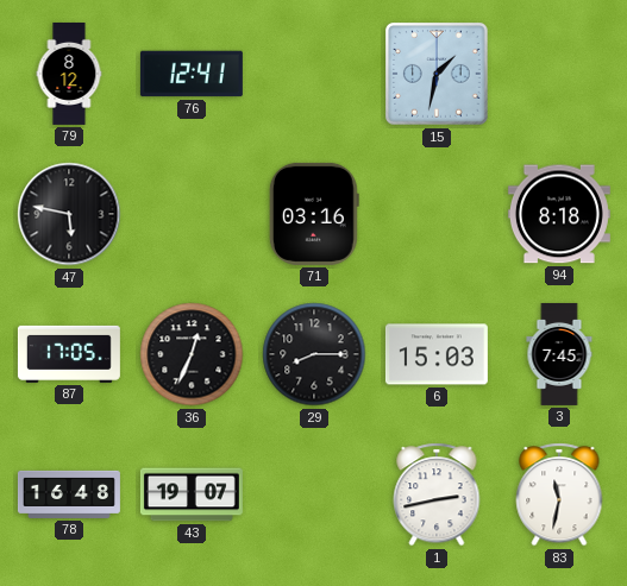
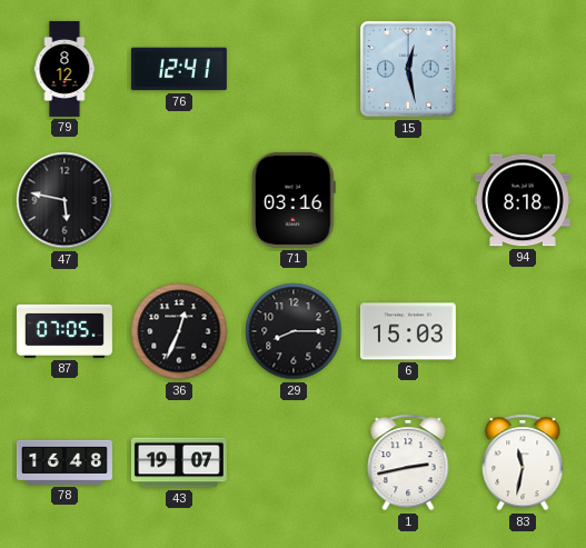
15: 1:32 -> 12:28 (408, 69)
87: 17:05 -> 07:05 (64, 331)
3: 7:45 -> none (559, 354)
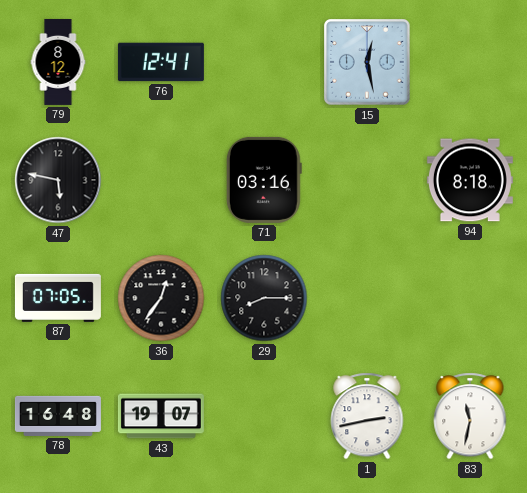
36: 12:34 -> 12:36 (161, 298)
6: 15:03 -> none (408, 331)
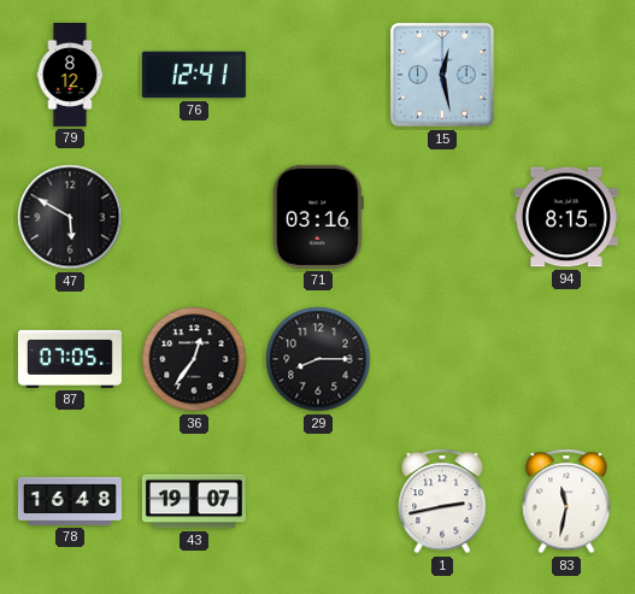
47: 5:47 -> 5:50 (70, 217)
94: 8:18 -> 8:15 (566, 217)
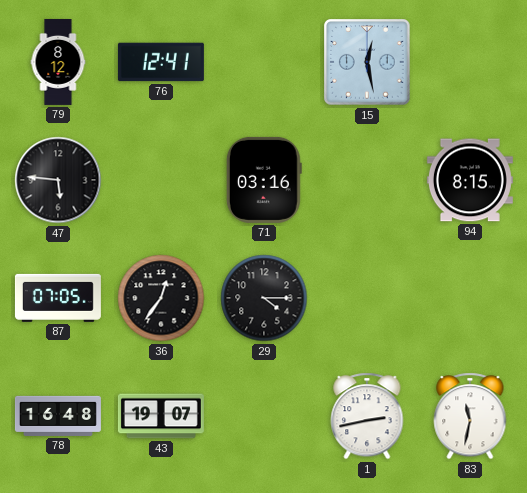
47: 5:50 -> 5:46 (58, 180)
29: 8:15 -> 4:15 (264, 298)
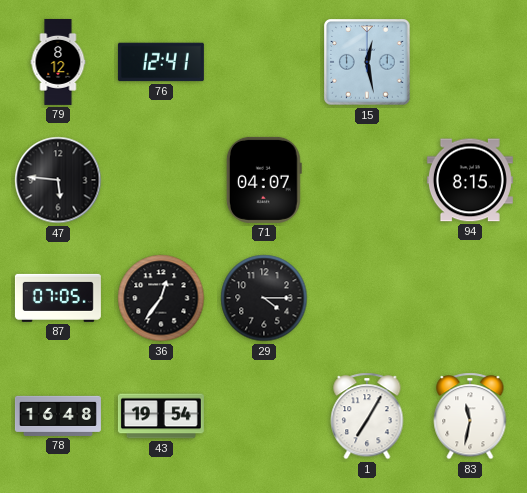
71: 03:16 -> 04:07 (264, 180)
43: 19:07 -> 19:54 (161, 416)
1: 2:43 -> 7:05 (367, 416)
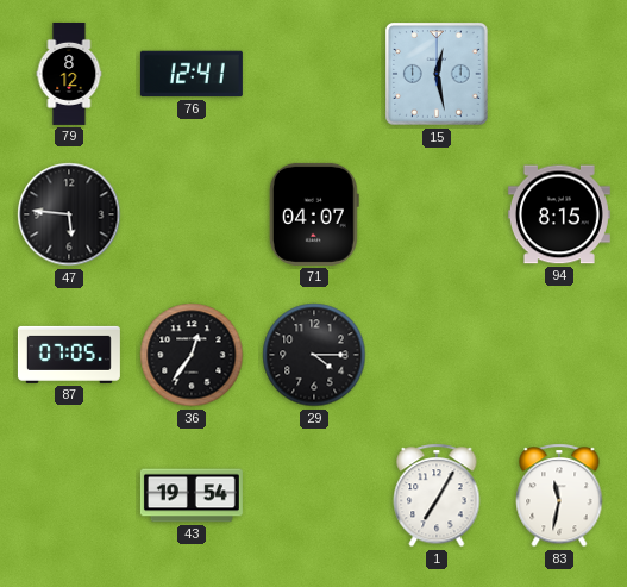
78: 16:48 -> none (58, 416)
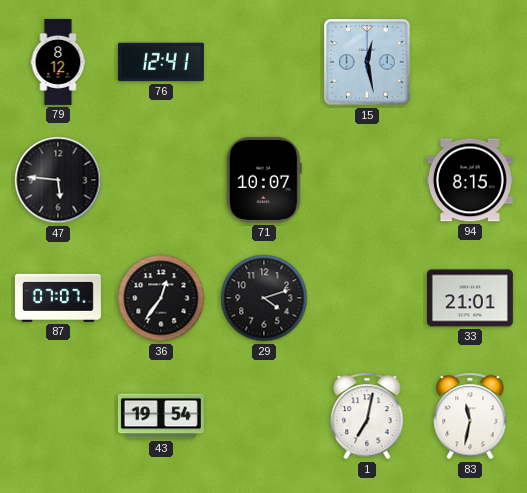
71: 04:07 -> 10:07 (264, 180)
87: 07:05 -> 07:07 (58, 298)
29: 4:15 -> 4:12 (264, 298)
33: none -> 21:01 (470, 298)
1: 7:05 -> 7:02 (367, 416)
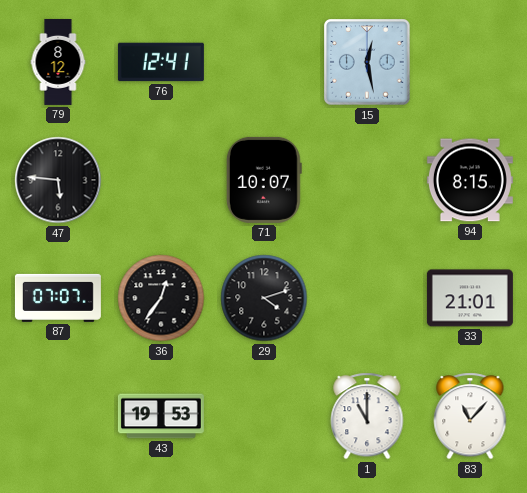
43: 19:54 -> 19:53 (161, 416)
1: 7:02 -> 11:00 (367, 416)
83: 11:32 -> 11:07 (470, 416)
